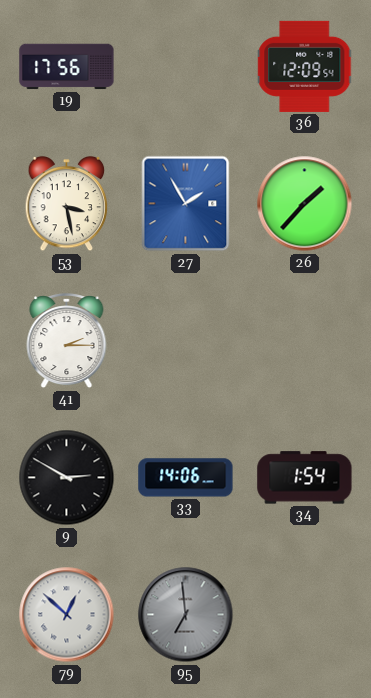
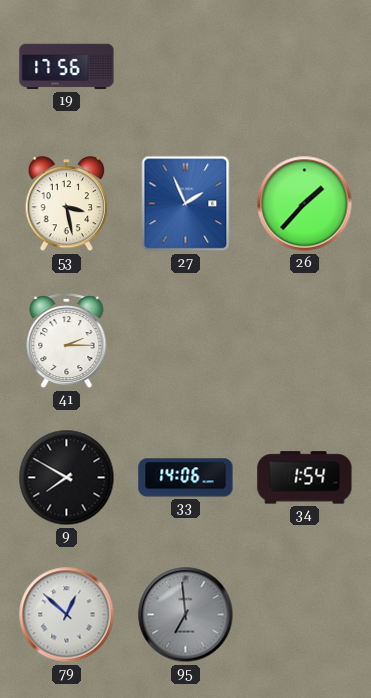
36: 12:09 -> none (305, 66)
27: 1:55 -> 1:56 (186, 204)
9: 2:50 -> 7:50 (67, 478)
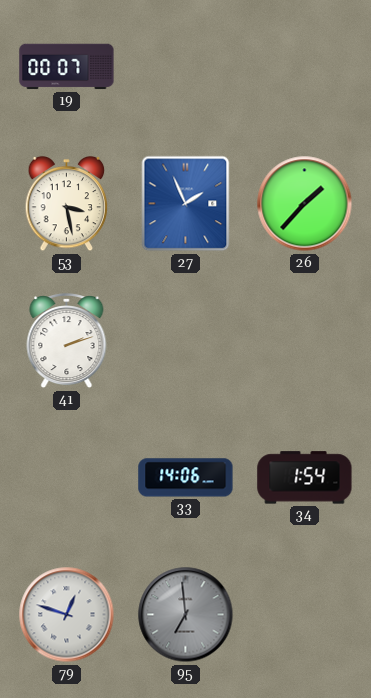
19: 17:56 -> 00:07 (67, 67)
41: 2:15 -> 2:12 (67, 342)
9: 7:50 -> none (67, 478)
79: 12:52 -> 12:48 (67, 615)
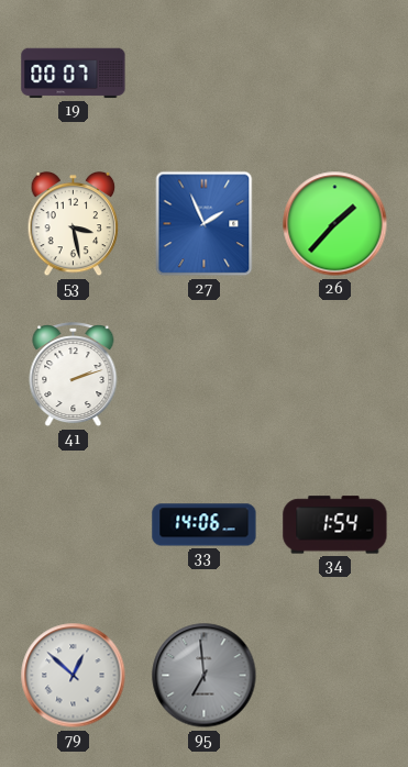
79: 12:48 -> 12:52 (74, 676)
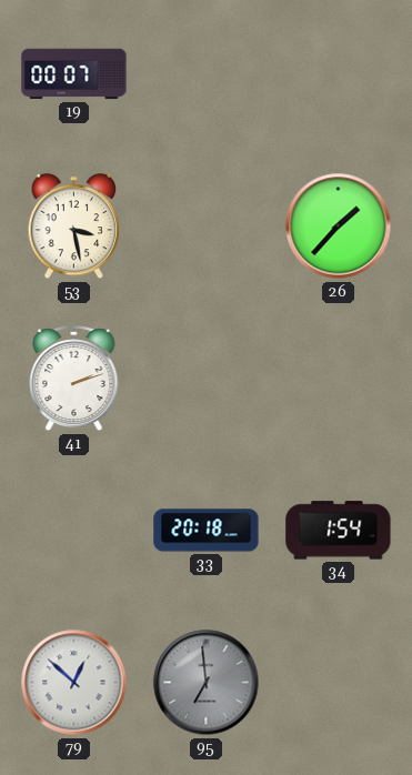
27: 1:56 -> none (205, 224)
33: 14:06 -> 20:18 (207, 531)
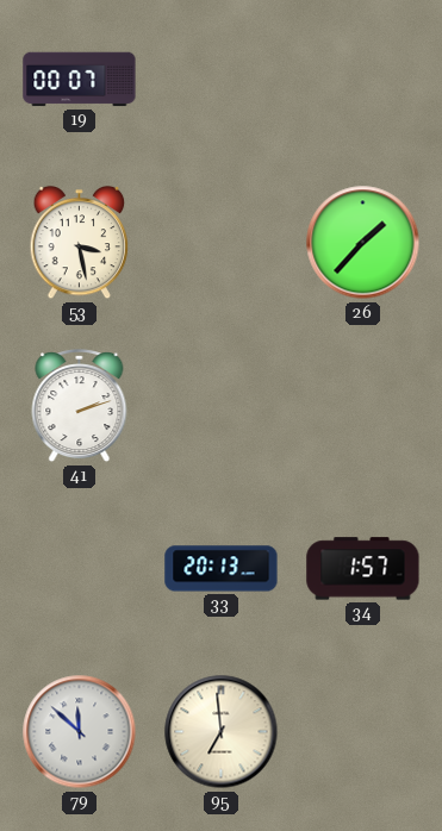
33: 20:18 -> 20:13 (222, 569)
34: 1:54 -> 1:57 (363, 569)
79: 12:52 -> 11:52 (80, 732)
95 dial: grey -> cream (222, 732)
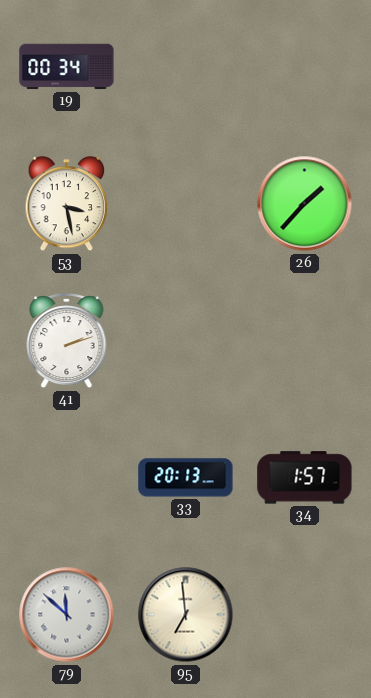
19: 00:07 -> 00:34 (67, 67)
